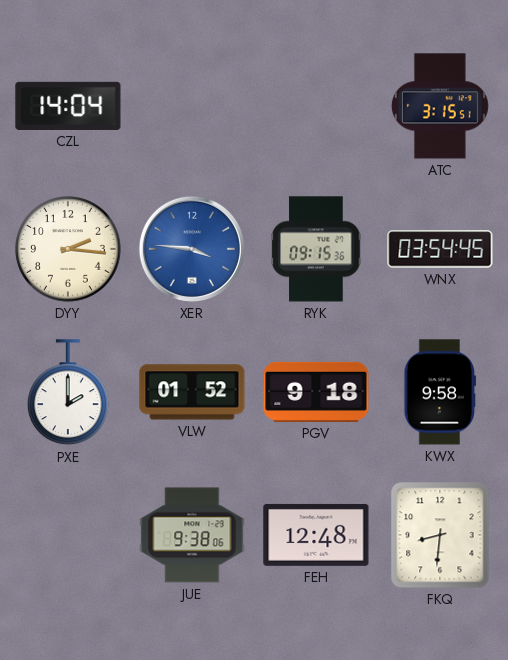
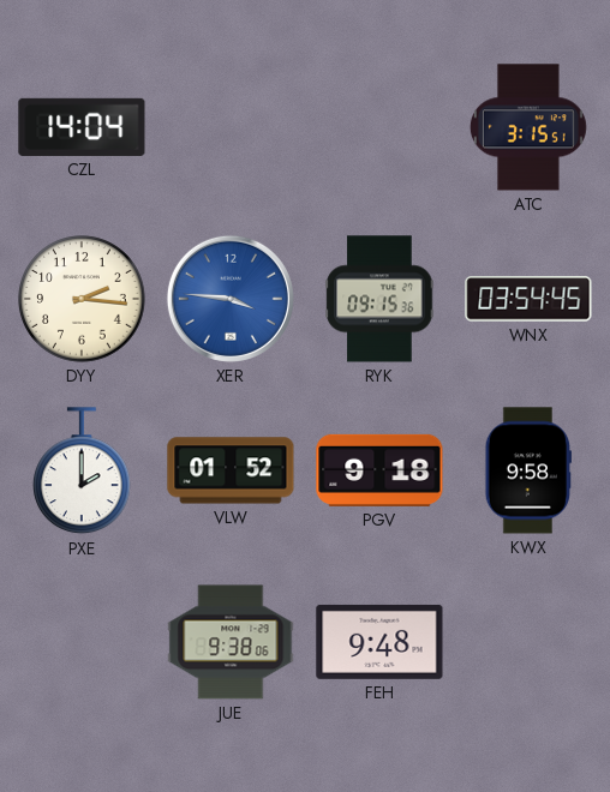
FEH: 12:48 -> 9:48 (379, 642)
FKQ: 8:31 -> none (440, 535)
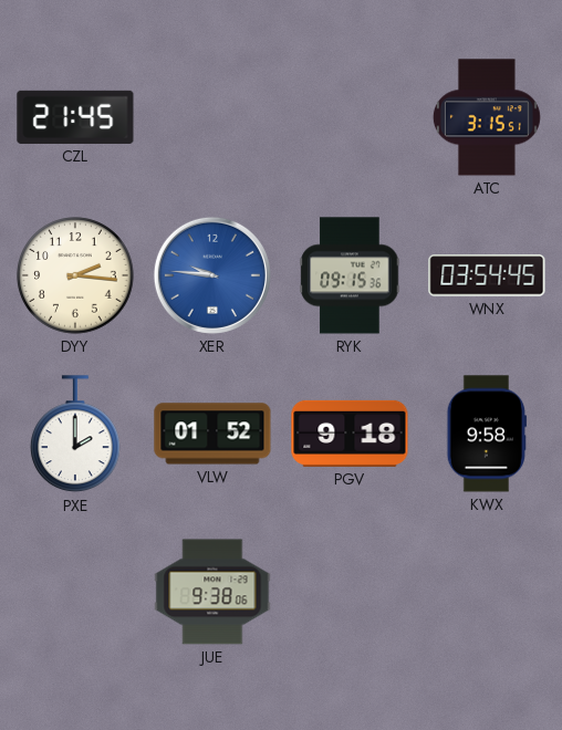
CZL: 14:04 -> 21:45 (75, 117)
XER: 3:46 -> 9:46 (212, 275)
FEH: 9:48 -> none (379, 642)
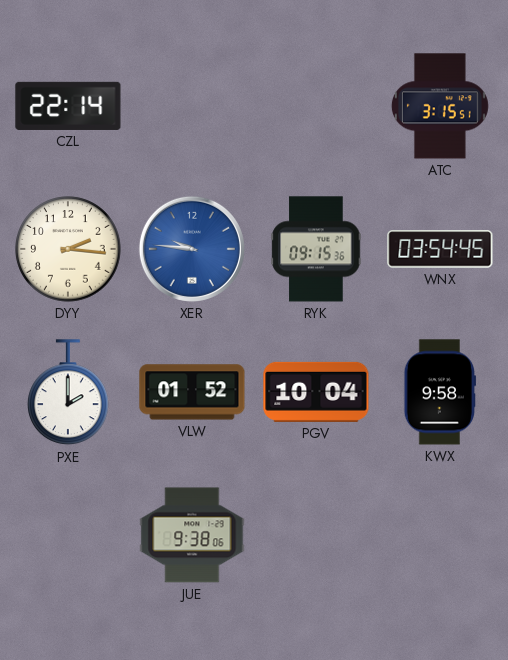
CZL: 21:45 -> 22:14 (68, 106)
PGV: 9:18 -> 10:04 (316, 392)
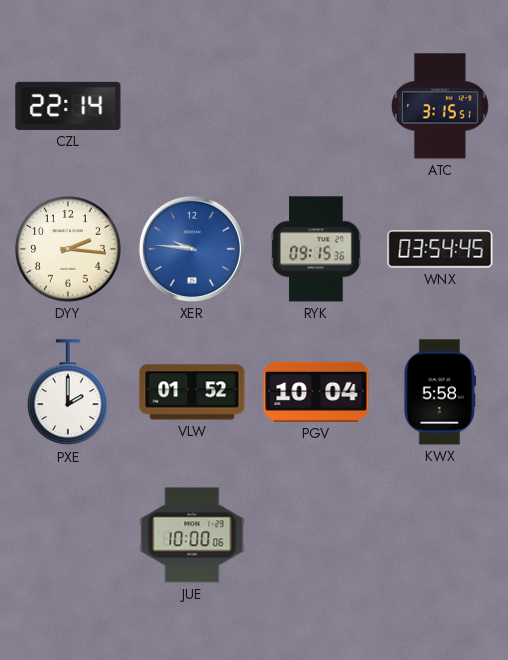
KWX: 9:58 -> 5:58 (440, 392)
JUE: 9:38 -> 10:00 (192, 535)
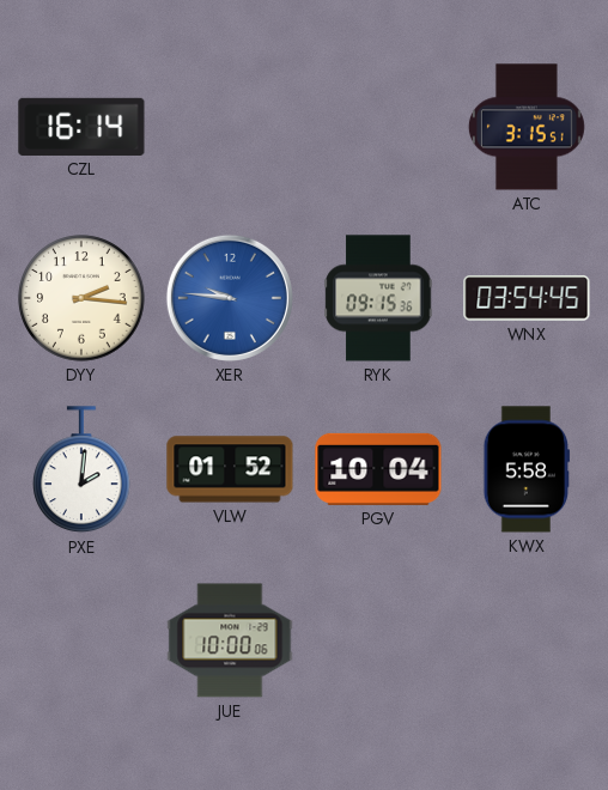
CZL: 22:14 -> 16:14 (81, 127)
PXE: 2:00 -> 2:01 (83, 470)
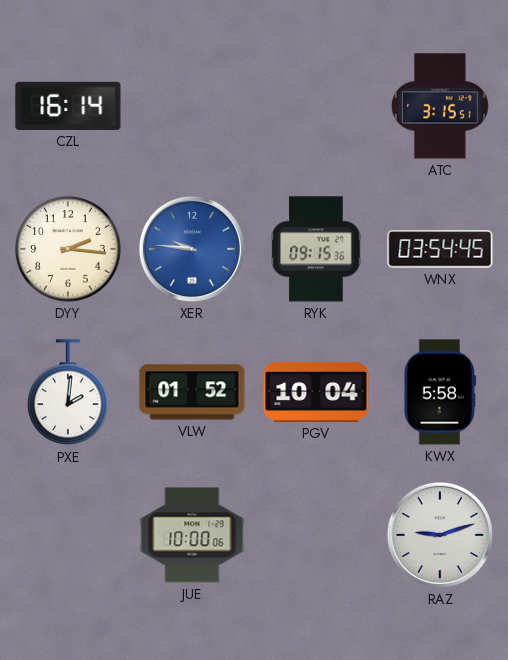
RAZ: none -> 9:12 (440, 535)
